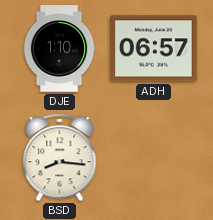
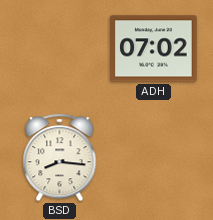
DJE: 1:10 -> none (59, 49)
ADH: 06:57 -> 07:02 (154, 49)
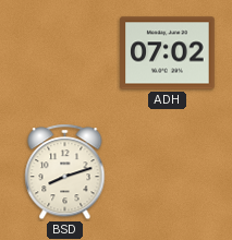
BSD: 8:16 -> 8:12 (65, 172)
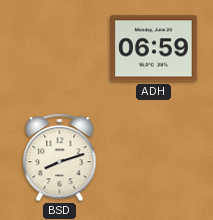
ADH: 07:02 -> 06:59 (154, 49)
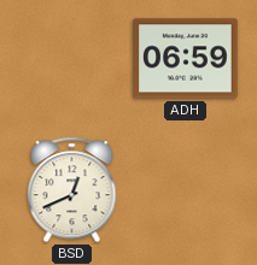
BSD: 8:12 -> 12:41 (72, 190)
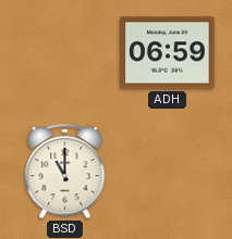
BSD: 12:41 -> 11:00 (65, 172)
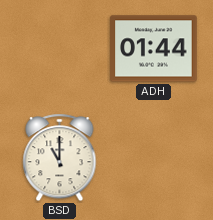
ADH: 06:59 -> 01:44 (154, 49)
